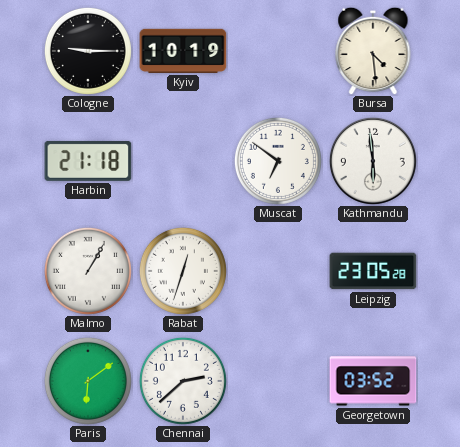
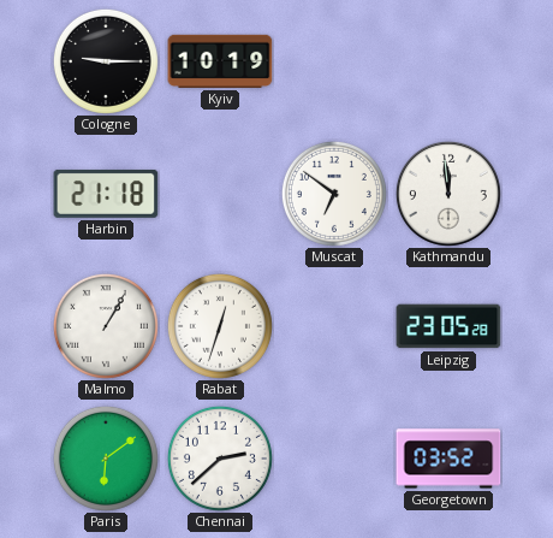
Bursa: 4:29 -> none (373, 51)
Kathmandu: 5:59 -> 11:59 (448, 194)
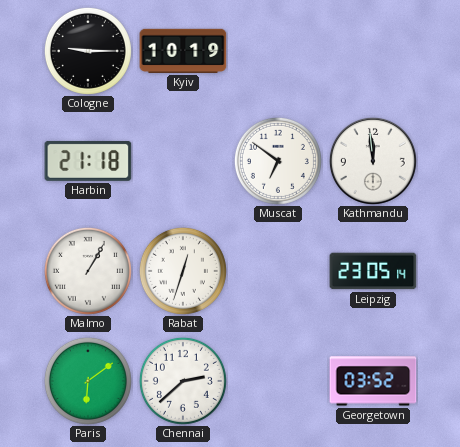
Leipzig: 23:05:28 -> 23:05:14 (373, 271)
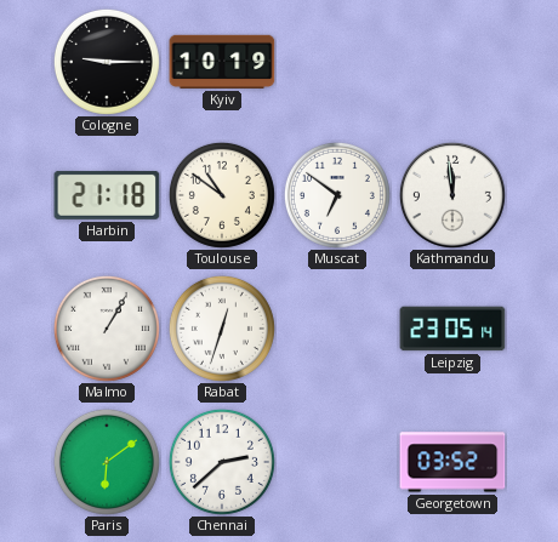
Toulouse: none -> 10:51 (222, 195)
